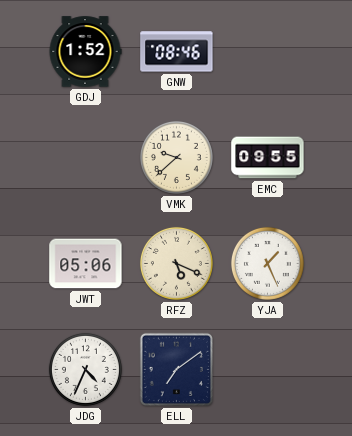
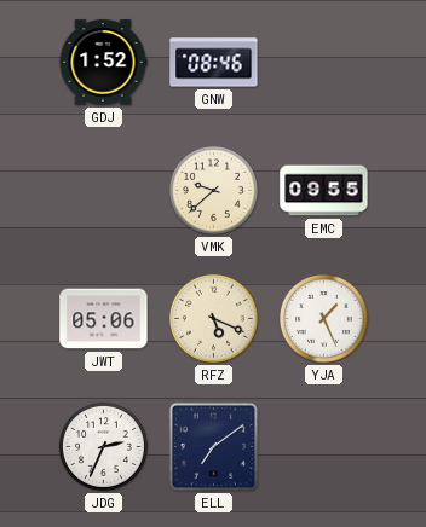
JDG: 4:34 -> 2:34 (103, 446)
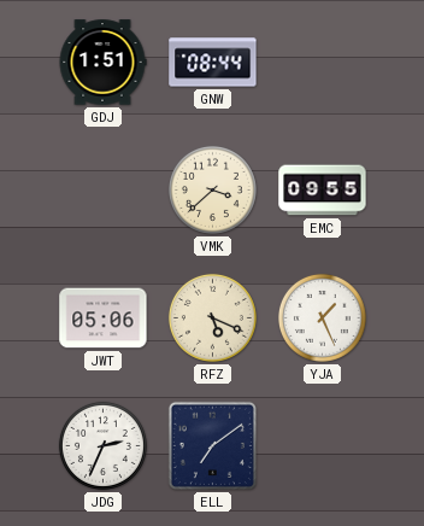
GDJ: 1:52 -> 1:51 (102, 63)
GNW: 08:46 -> 08:44 (213, 63)
VMK: 9:38 -> 3:38 (212, 189)
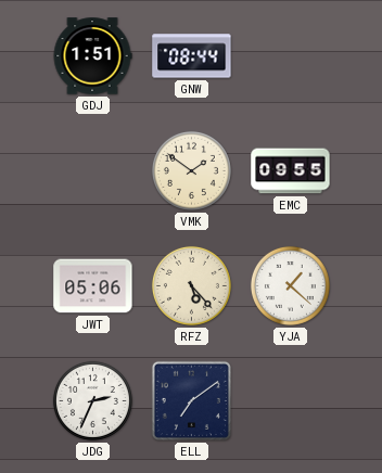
VMK: 3:38 -> 1:51 (191, 170)
RFZ: 5:19 -> 5:23 (191, 285)
YJA: 1:26 -> 1:22 (290, 285)
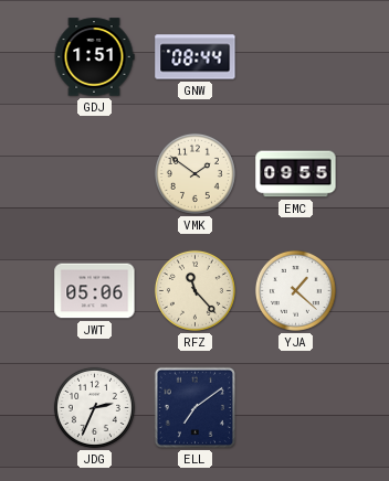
RFZ: 5:23 -> 11:23 (195, 290)
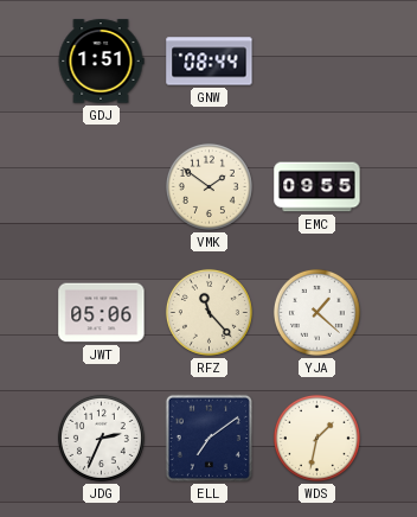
WDS: none -> 1:32 (316, 438)
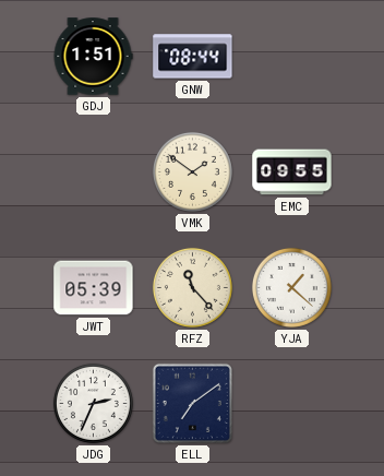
JWT: 05:06 -> 05:39 (94, 288)
WDS: 1:32 -> none (316, 438)
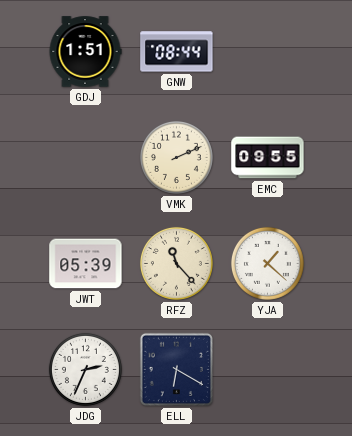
VMK: 1:51 -> 2:11 (176, 157)
ELL: 7:09 -> 6:20 (176, 369)
